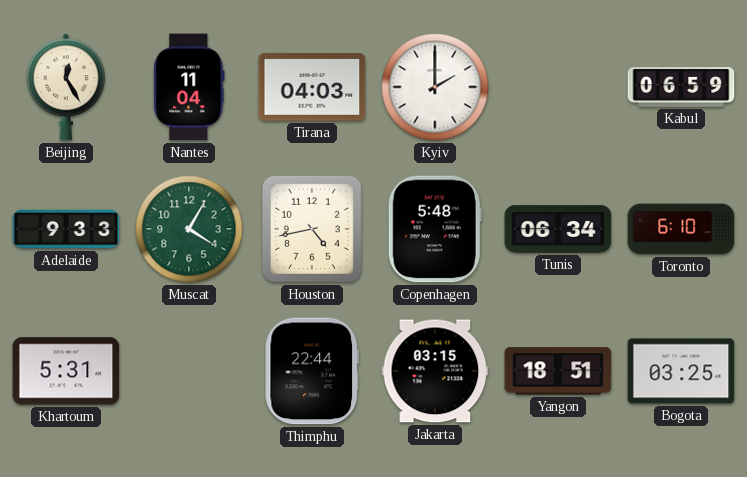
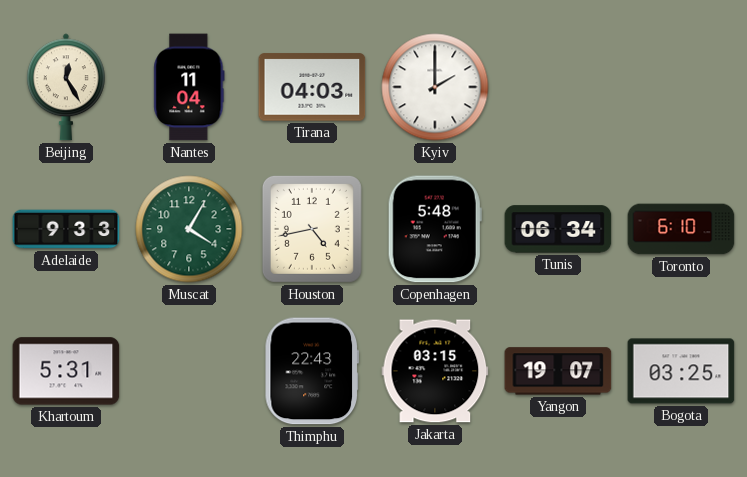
Kabul: 06:59 -> none (681, 88)
Thimphu: 22:44 -> 22:43 (311, 371)
Yangon: 18:51 -> 19:07 (558, 371)
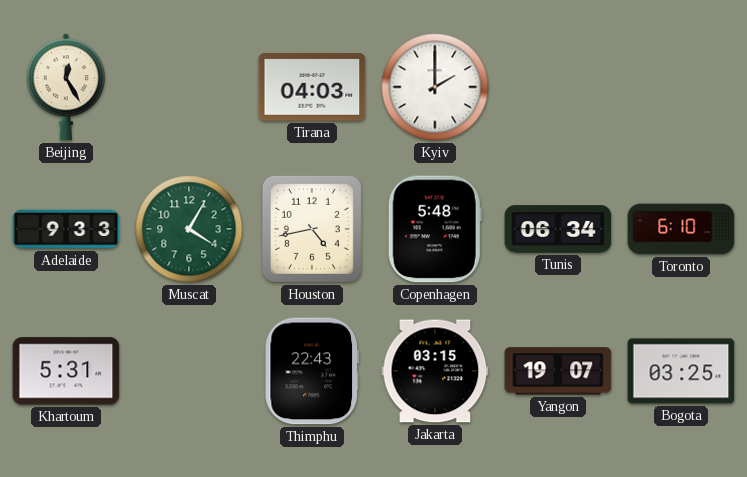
Nantes: 11:04 -> none (189, 87)
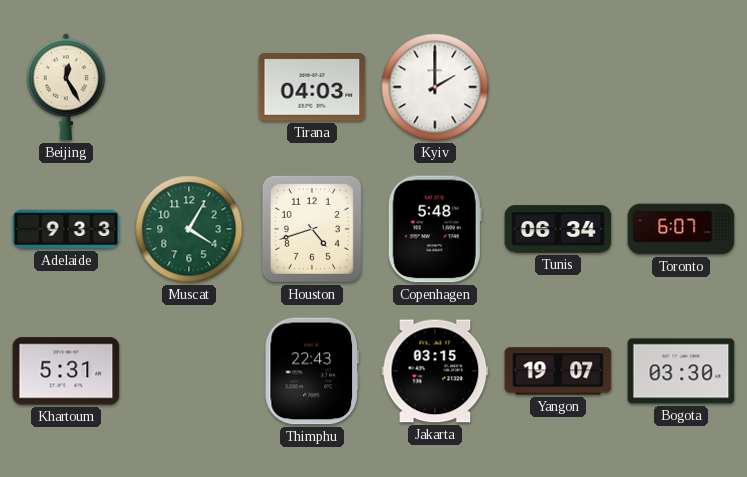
Houston: 4:43 -> 4:42 (312, 229)
Toronto: 6:10 -> 6:07 (681, 229)
Bogota: 03:25 -> 03:30 (681, 371)
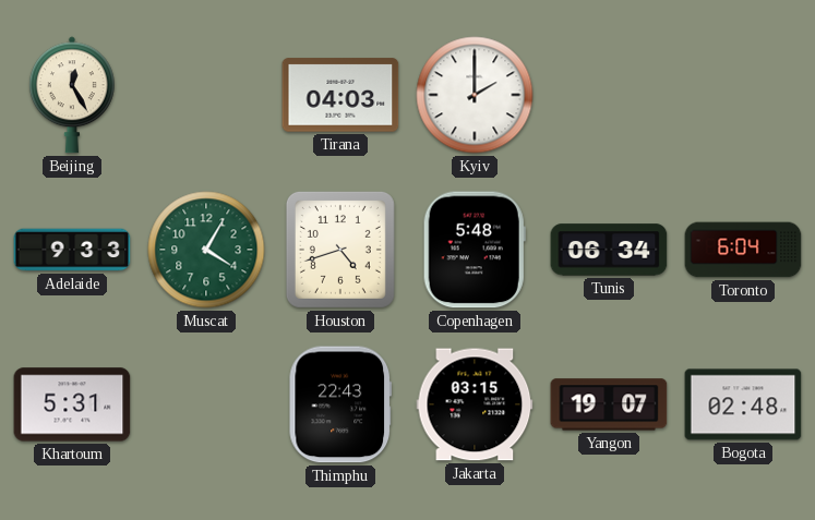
Toronto: 6:07 -> 6:04 (743, 250)
Bogota: 03:30 -> 02:48 (743, 404)
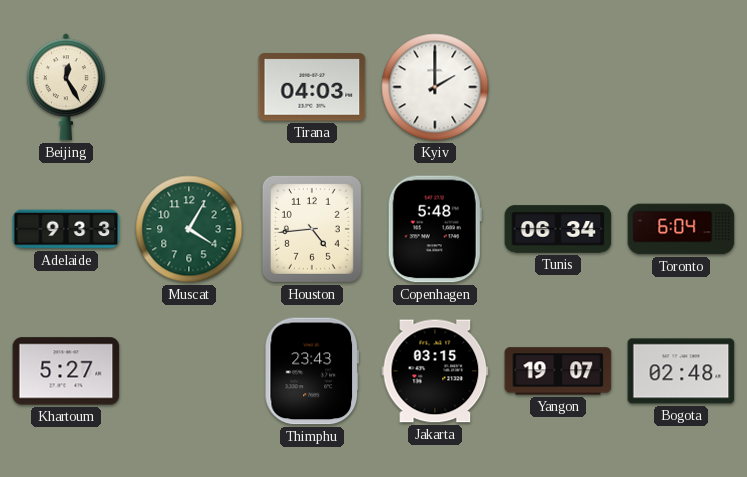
Houston: 4:42 -> 4:44 (312, 229)
Khartoum: 5:31 -> 5:27 (66, 371)
Thimphu: 22:43 -> 23:43 (311, 371)
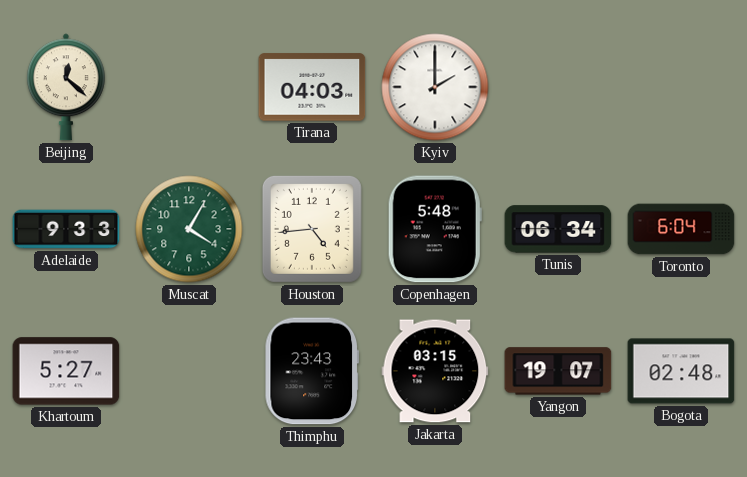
Beijing: 12:25 -> 12:22 (66, 87)
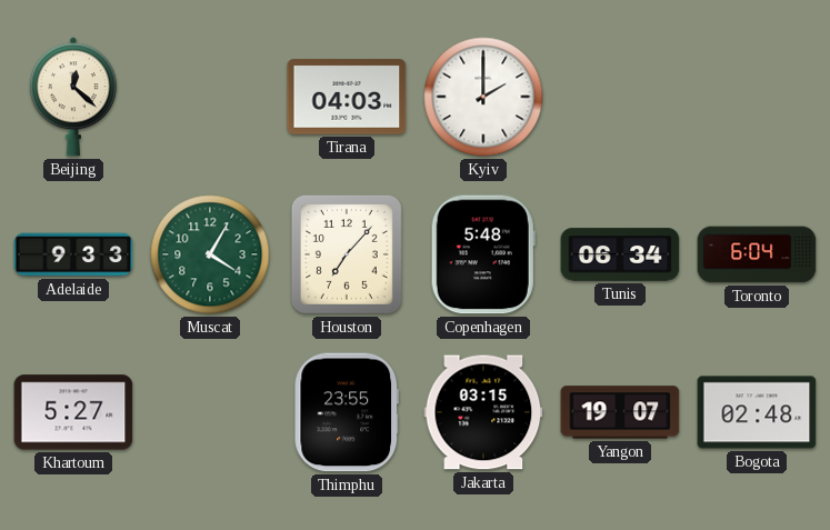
Houston: 4:44 -> 7:07 (347, 254)
Thimphu: 23:43 -> 23:55 (346, 412)
